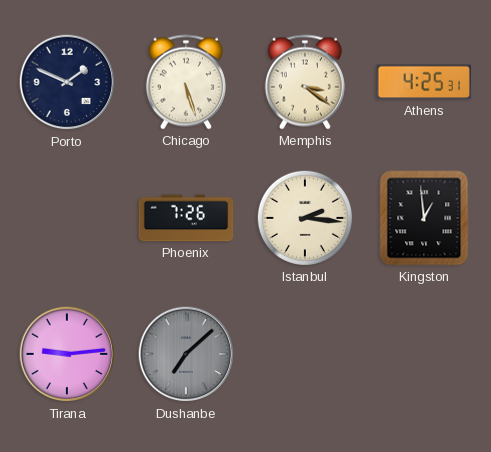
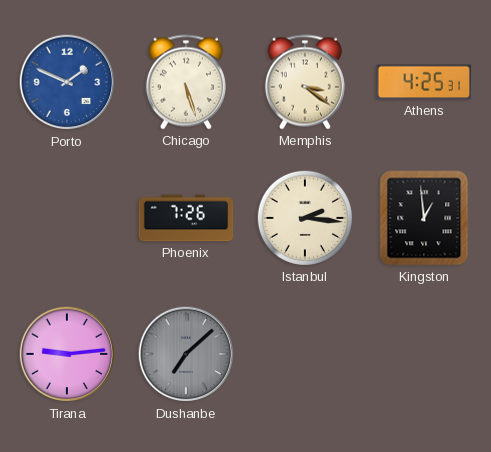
Porto dial: navy -> blue (67, 82)
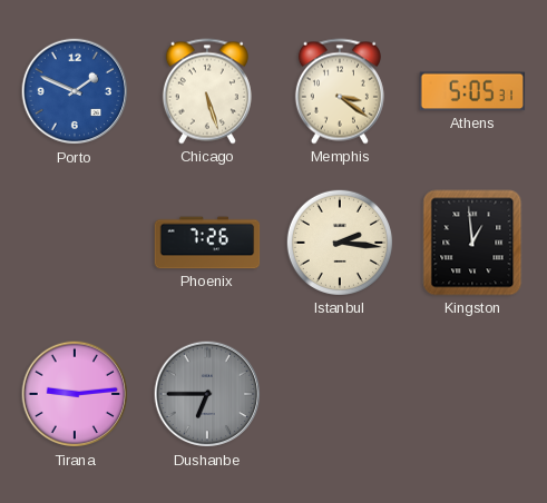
Athens: 4:25 -> 5:05 (472, 91)
Dushanbe: 7:08 -> 6:45 (207, 394)
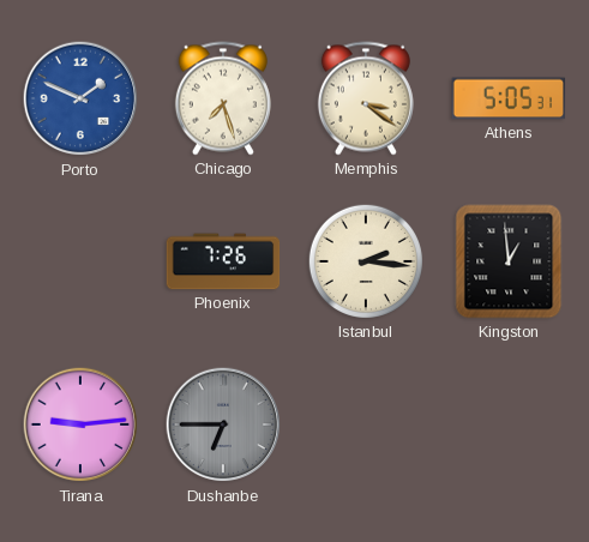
Chicago: 5:27 -> 7:27 (223, 98)
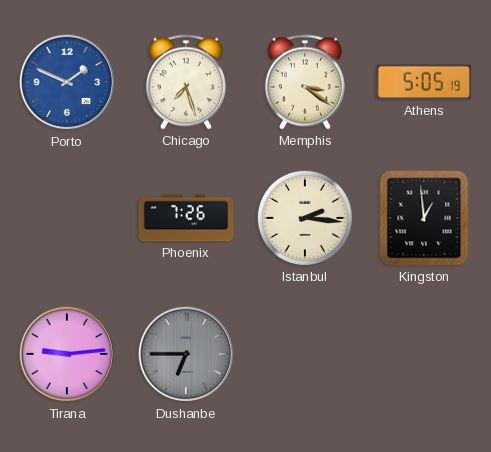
Athens: 5:05:31 -> 5:05:19 (424, 82)
